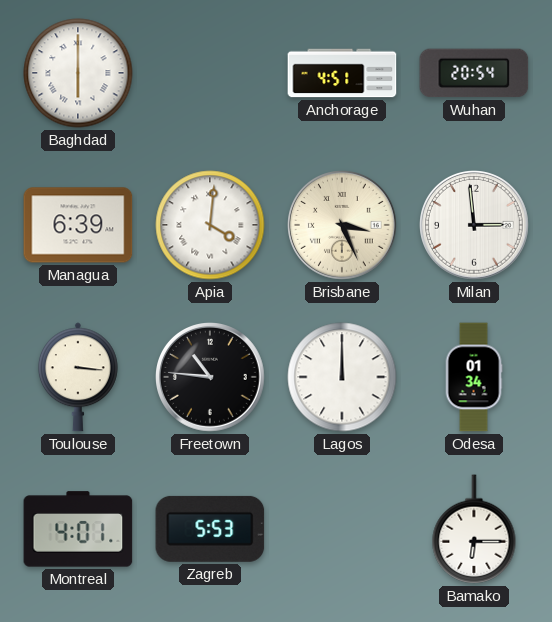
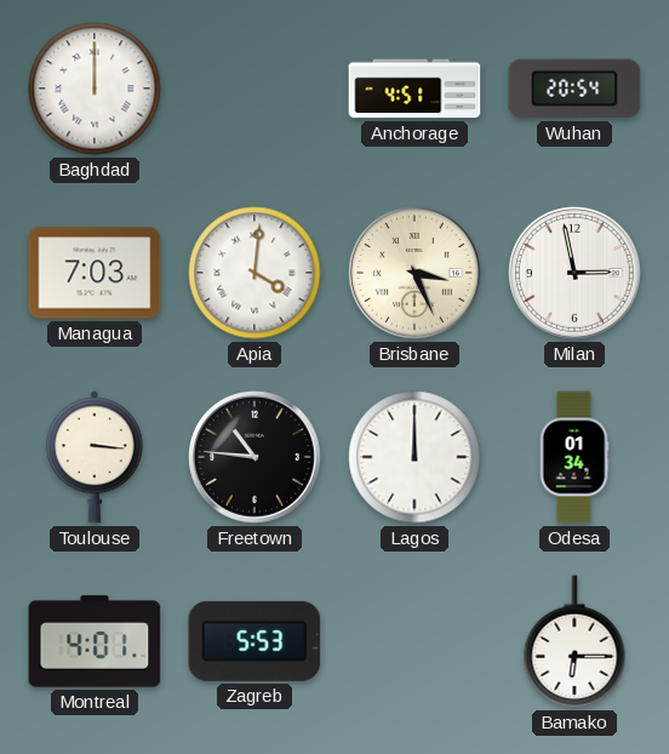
Baghdad: 6:00 -> 12:00 (95, 88)
Managua: 6:39 -> 7:03 (95, 273)
Milan: 2:59 -> 2:58 (576, 274)
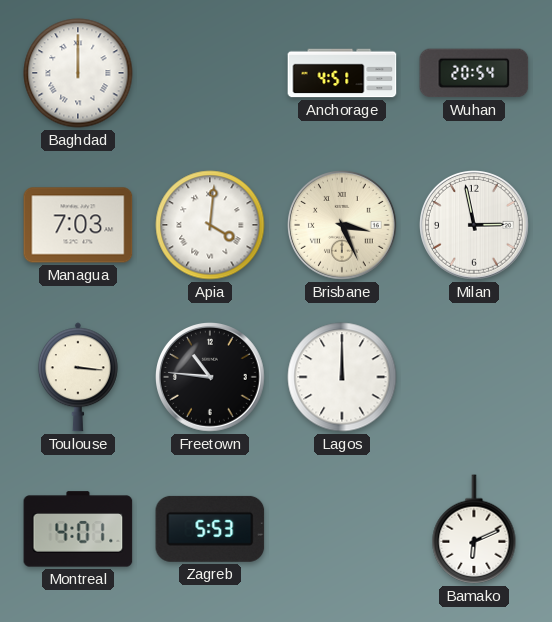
Odesa: 01:34 -> none (574, 457)
Bamako: 6:15 -> 6:11 (474, 529)
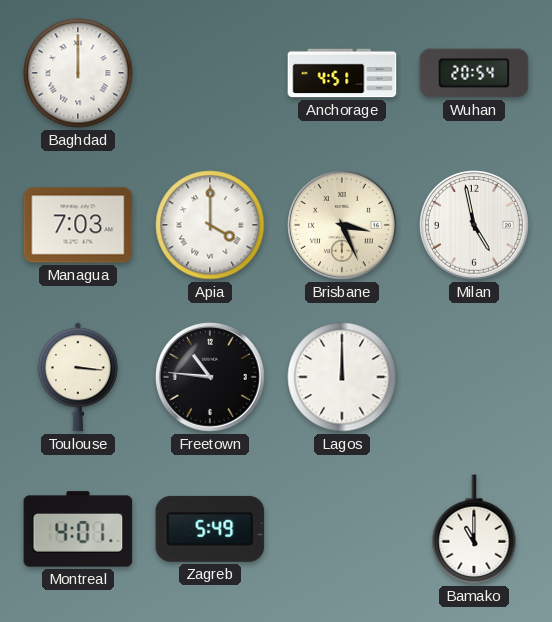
Apia: 4:01 -> 4:00 (210, 225)
Milan: 2:58 -> 4:58 (475, 226)
Zagreb: 5:53 -> 5:49 (210, 529)
Bamako: 6:11 -> 11:00 (474, 529)
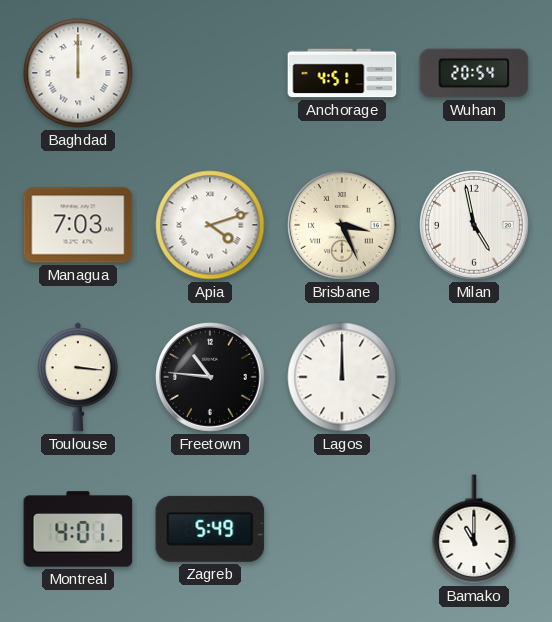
Apia: 4:00 -> 4:12 (210, 225)
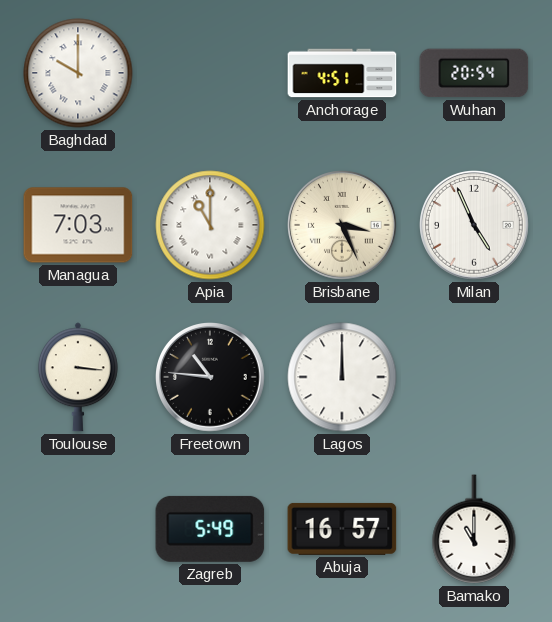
Baghdad: 12:00 -> 10:00 (78, 73)
Apia: 4:12 -> 11:00 (210, 225)
Milan: 4:58 -> 4:56 (475, 226)
Montreal: 4:01 -> none (78, 529)
Abuja: none -> 16:57 (342, 529)
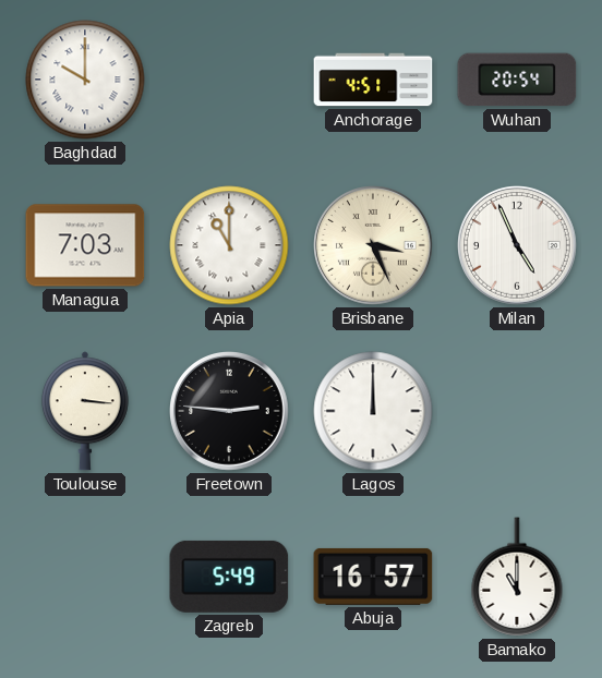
Freetown: 10:46 -> 2:46 (230, 412)
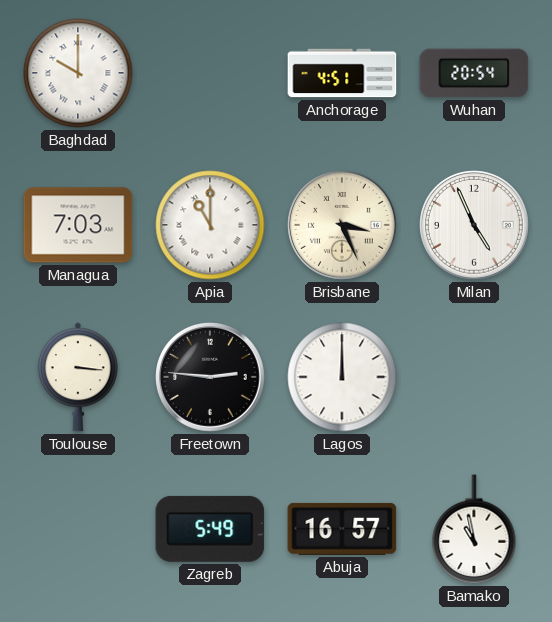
Bamako: 11:00 -> 10:58 (474, 529)
